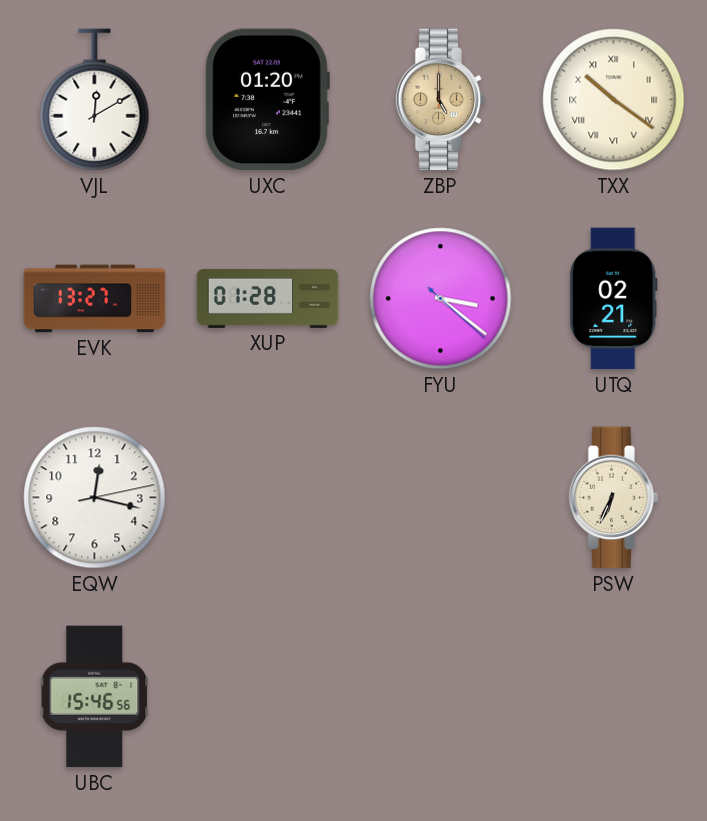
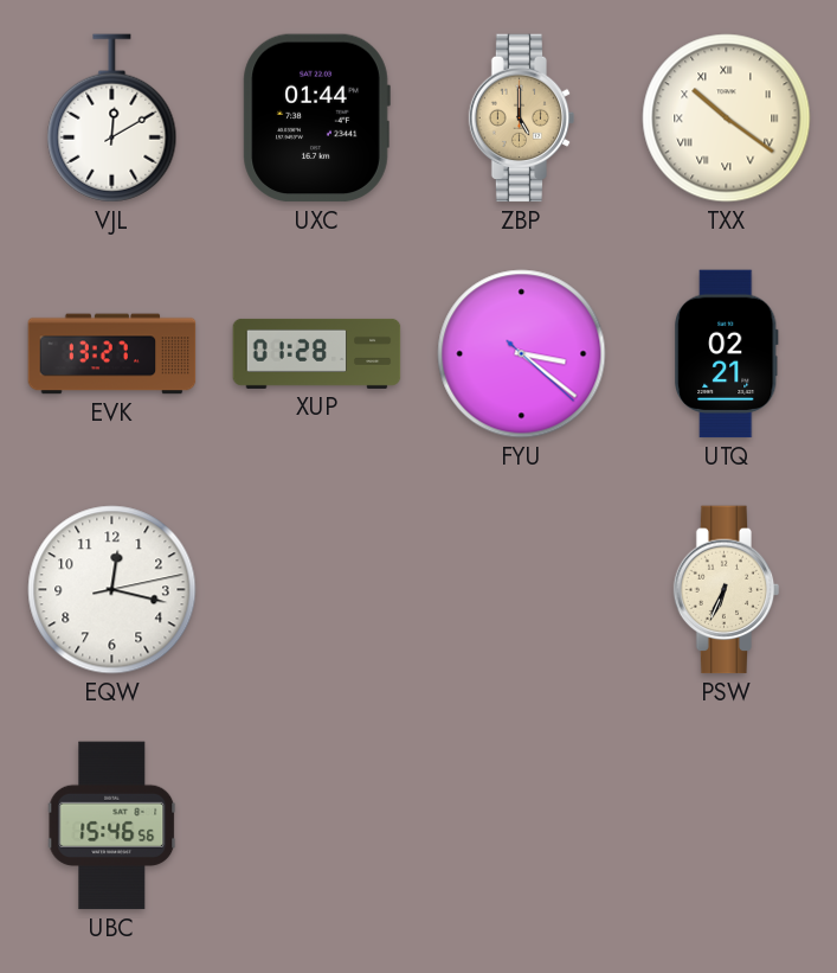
UXC: 01:20 -> 01:44 (316, 119)
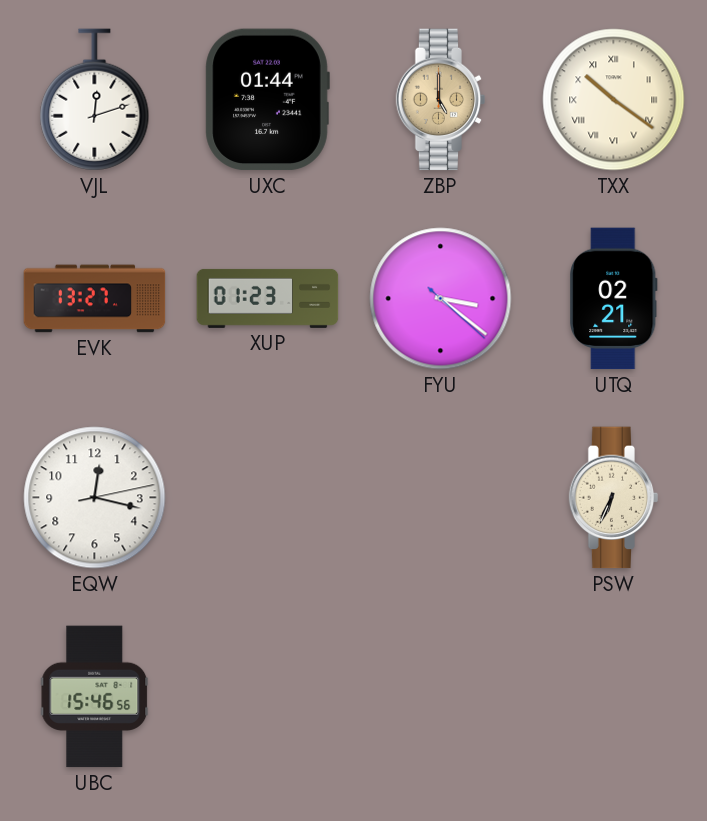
VJL: 12:10 -> 12:12 (95, 100)
XUP: 01:28 -> 01:23 (268, 298)
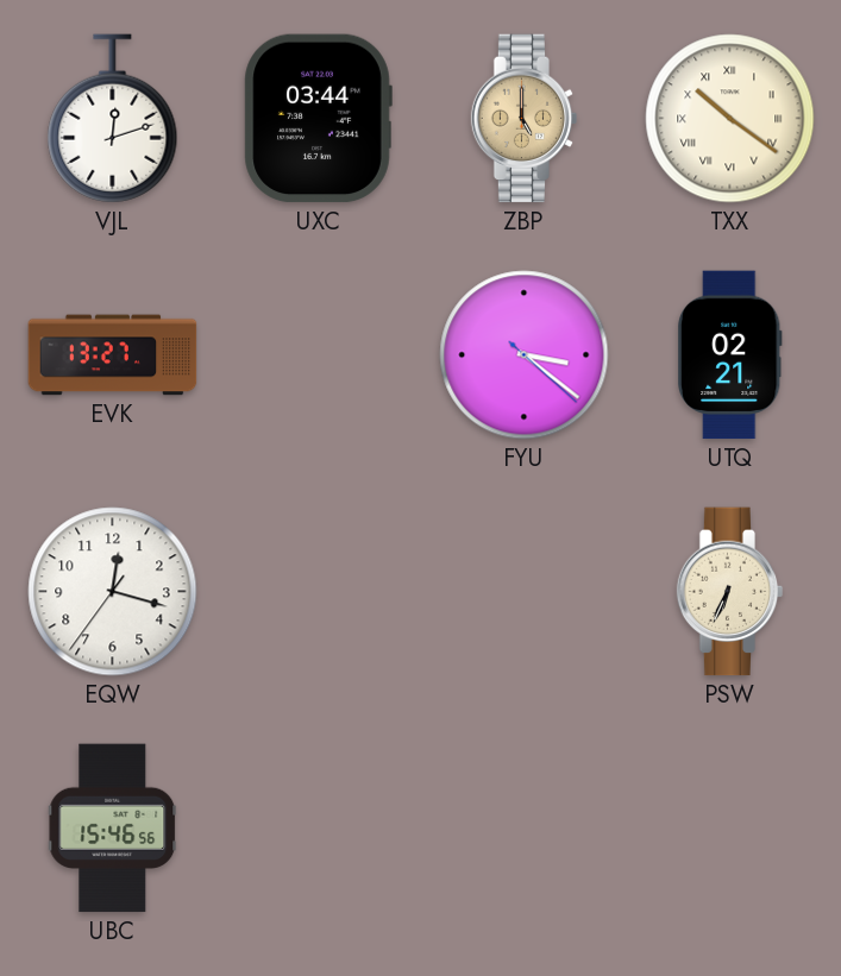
UXC: 01:44 -> 03:44 (318, 119)
XUP: 01:23 -> none (268, 298)
EQW: 12:17:13 -> 12:17:36 (113, 592)
